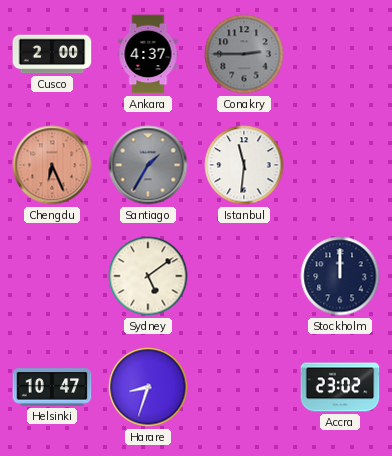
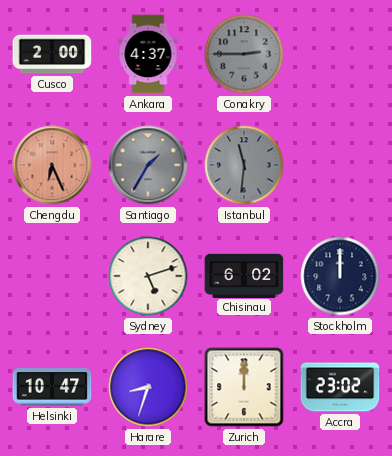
Istanbul dial: white -> grey (244, 165)
Sydney: 5:09 -> 5:12 (148, 276)
Chisinau: none -> 6:02 (244, 275)
Zurich: none -> 12:00 (244, 387)
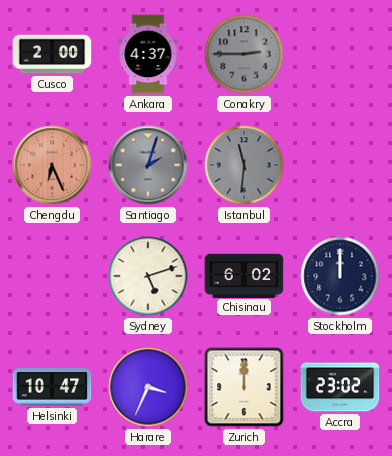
Santiago: 1:35 -> 2:03 (148, 165)
Harare: 8:33 -> 3:34 (148, 387)
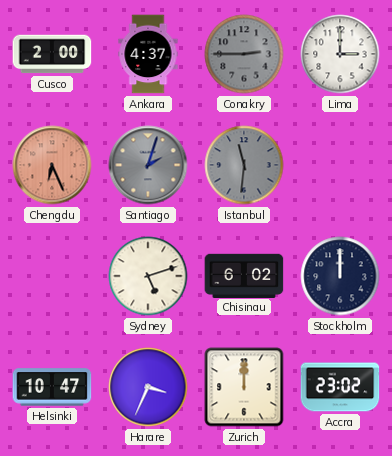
Lima: none -> 3:00 (340, 54)
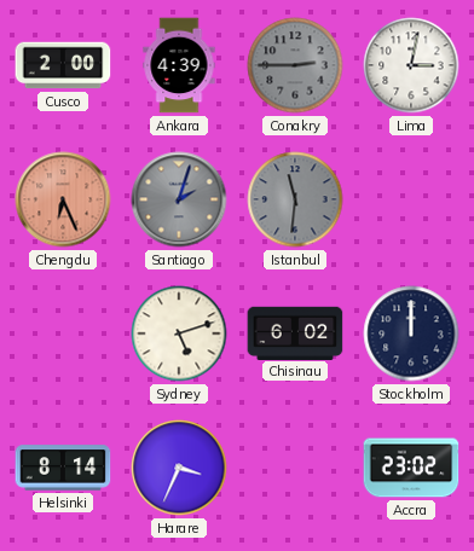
Ankara: 4:37 -> 4:39 (179, 65)
Lima: 3:00 -> 3:02 (411, 65)
Helsinki: 10:47 -> 8:14 (63, 468)
Zurich: 12:00 -> none (244, 387)
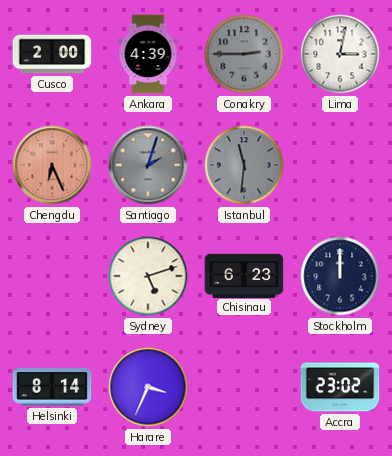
Chisinau: 6:02 -> 6:23 (244, 275)
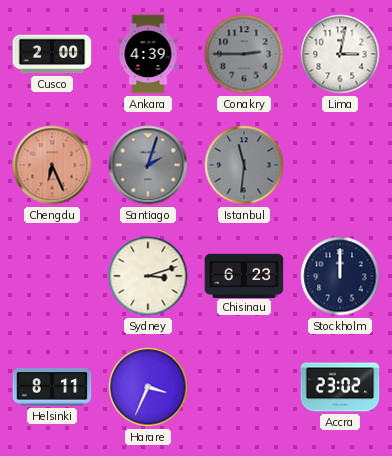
Sydney: 5:12 -> 3:12 (148, 276)
Helsinki: 8:14 -> 8:11 (52, 387)
